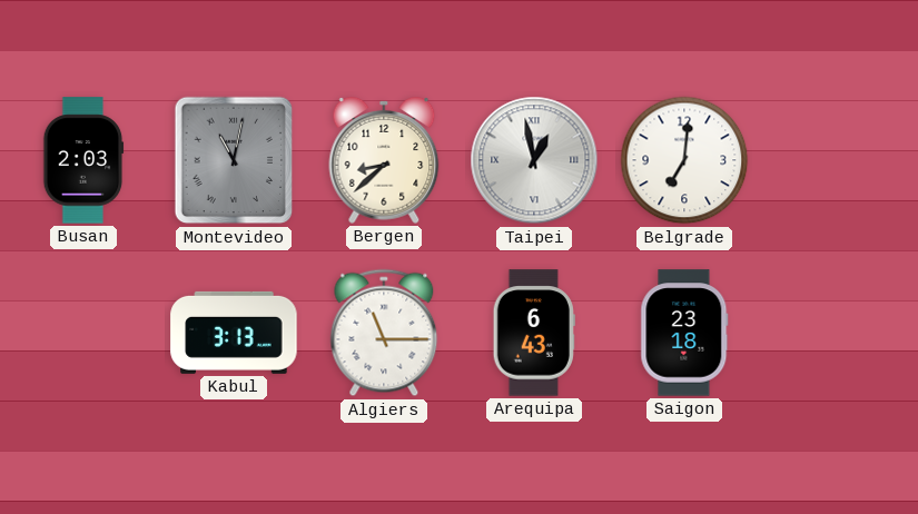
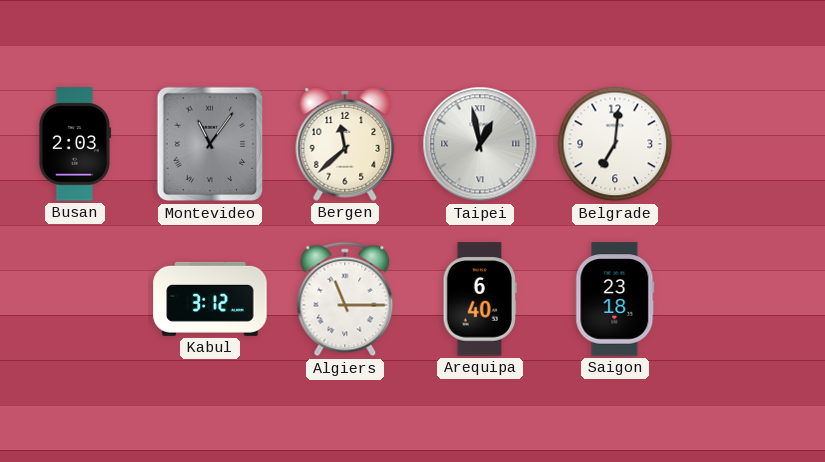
Montevideo: 11:02 -> 11:06 (210, 144)
Bergen: 8:38 -> 11:38 (345, 144)
Kabul: 3:13 -> 3:12 (210, 299)
Arequipa: 6:43 -> 6:40 (480, 299)
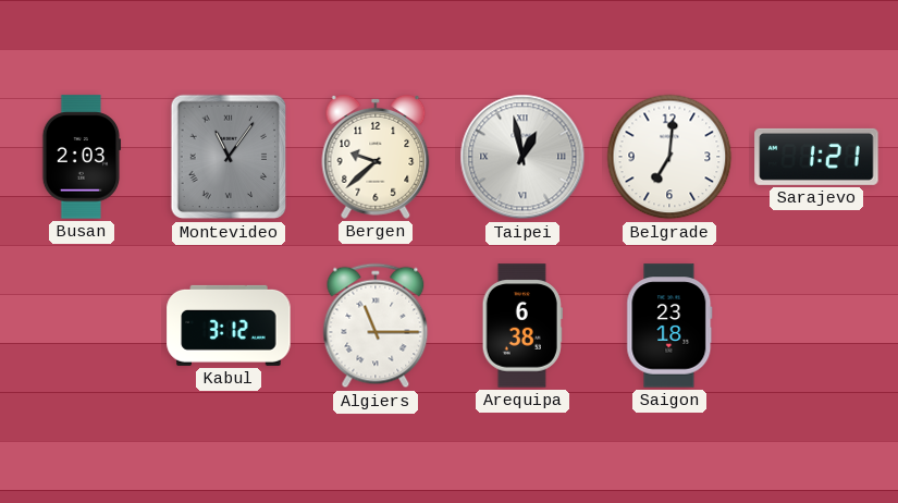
Bergen: 11:38 -> 9:38 (376, 157)
Sarajevo: none -> 1:21 (816, 157)
Arequipa: 6:40 -> 6:38 (522, 326)
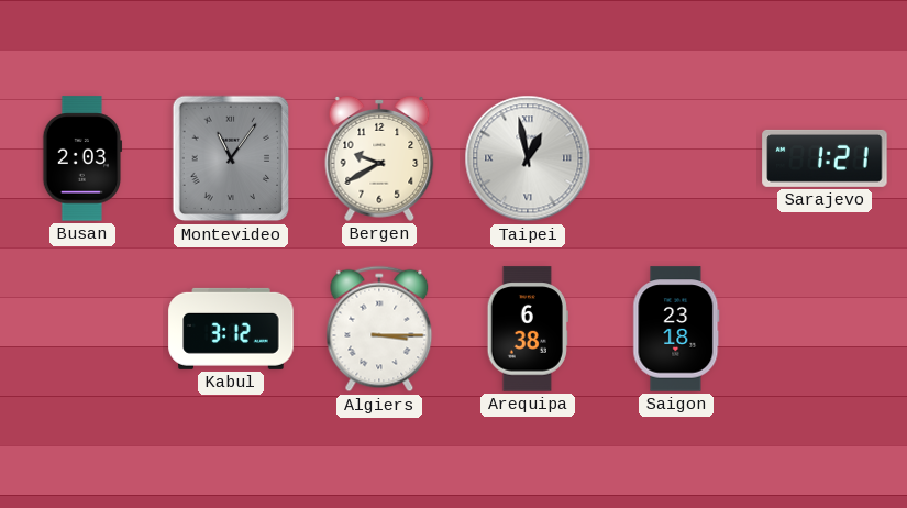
Bergen: 9:38 -> 9:40 (379, 158)
Belgrade: 7:01 -> none (669, 157)
Algiers: 11:15 -> 3:15 (379, 329)
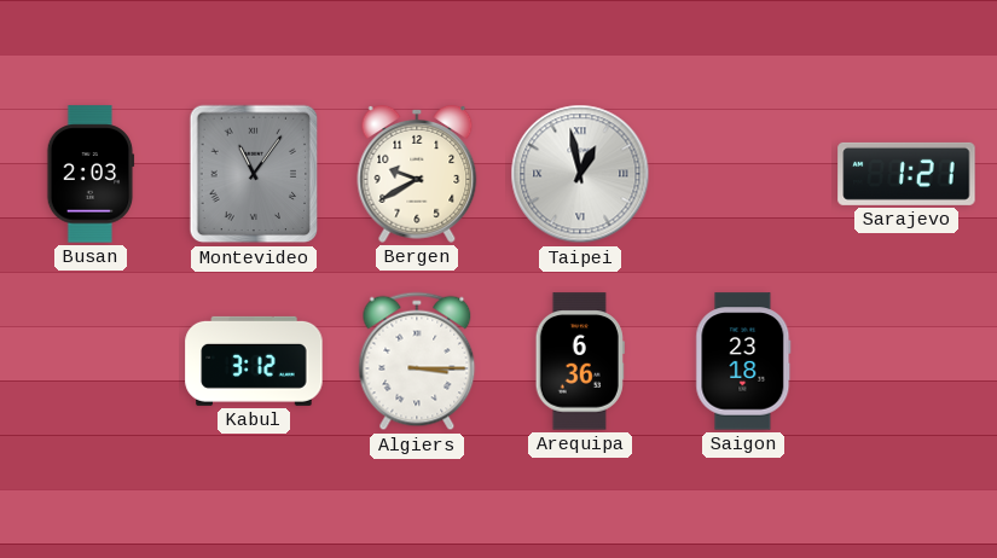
Arequipa: 6:38 -> 6:36 (580, 361)
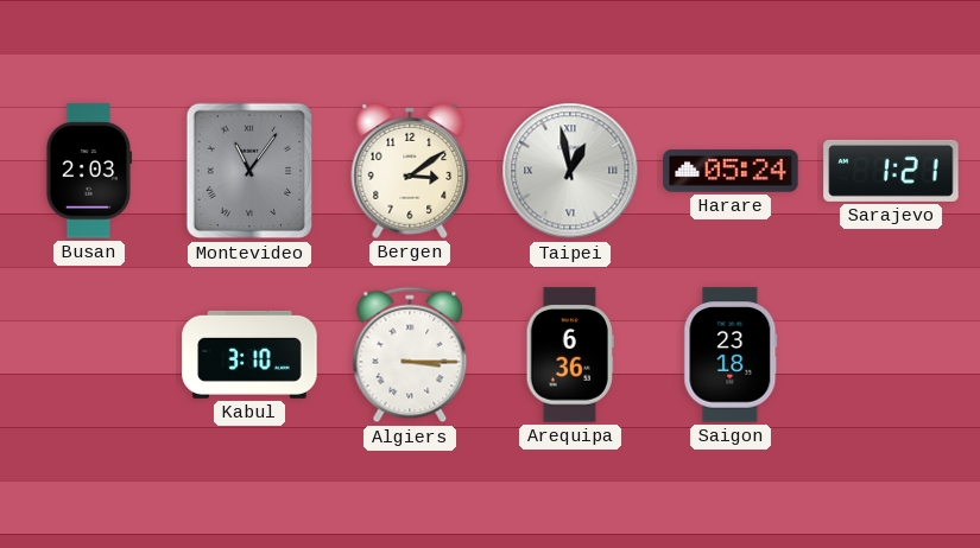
Bergen: 9:40 -> 3:09 (410, 171)
Harare: none -> 05:24 (731, 171)
Kabul: 3:12 -> 3:10 (249, 355)
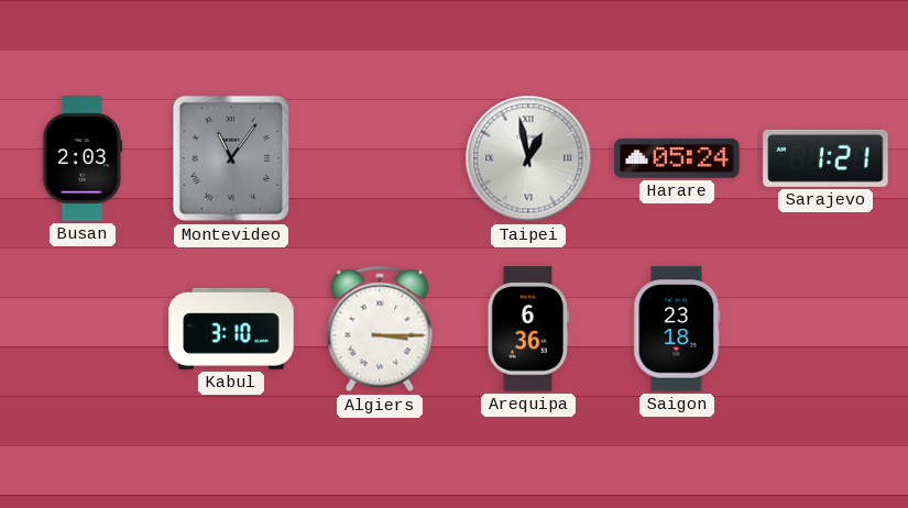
Bergen: 3:09 -> none (410, 171)
